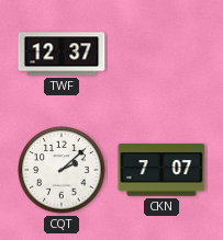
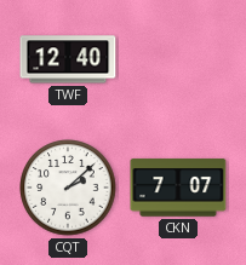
TWF: 12:37 -> 12:40 (68, 59)
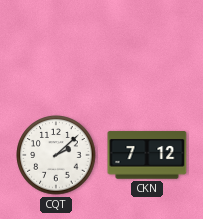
TWF: 12:40 -> none (68, 59)
CKN: 7:07 -> 7:12 (147, 155)
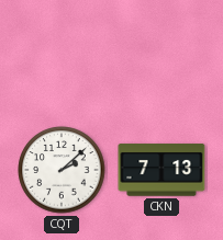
CKN: 7:12 -> 7:13 (161, 170)
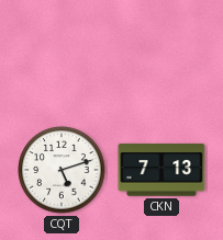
CQT: 2:08 -> 5:12 (62, 170)
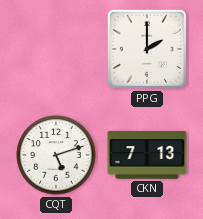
PPG: none -> 2:00 (147, 49)
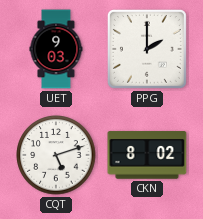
UET: none -> 9:03 (56, 49)
CKN: 7:13 -> 8:02 (147, 155)
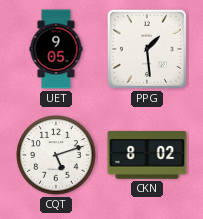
UET: 9:03 -> 9:05 (56, 49)
PPG: 2:00 -> 1:29 (147, 49)
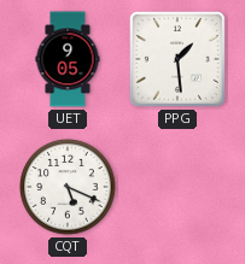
CQT: 5:12 -> 5:19 (68, 187)
CKN: 8:02 -> none (147, 155)
